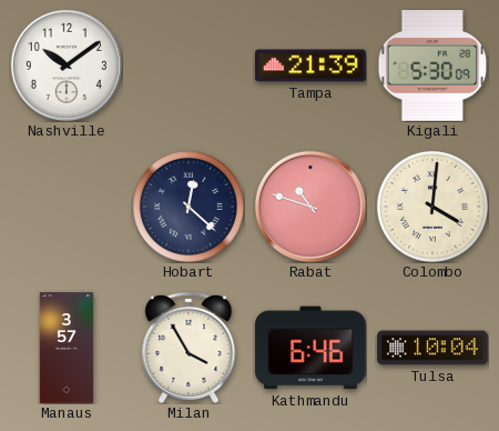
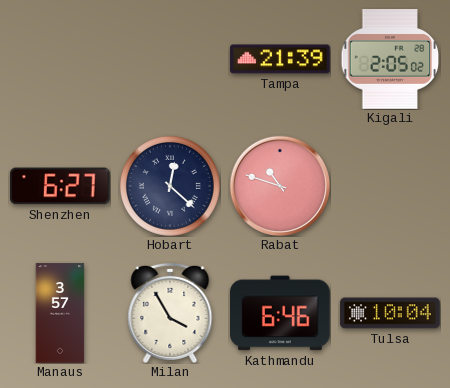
Nashville: 10:09 -> none (67, 66)
Kigali: 5:30 -> 2:05 (390, 59)
Shenzhen: none -> 6:27 (61, 186)
Colombo: 4:01 -> none (432, 207)
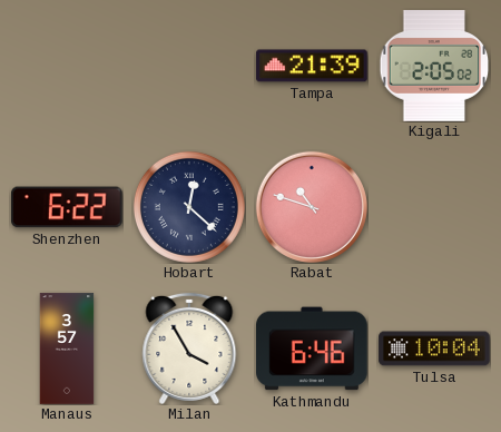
Shenzhen: 6:27 -> 6:22 (68, 207)
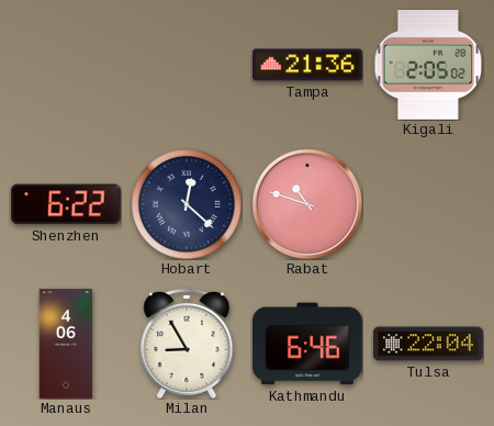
Tampa: 21:39 -> 21:36 (307, 65)
Manaus: 3:57 -> 4:06 (66, 344)
Milan: 3:55 -> 8:55 (187, 344)
Tulsa: 10:04 -> 22:04 (428, 344)
